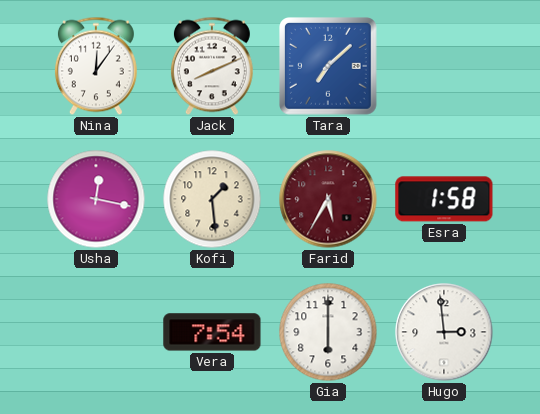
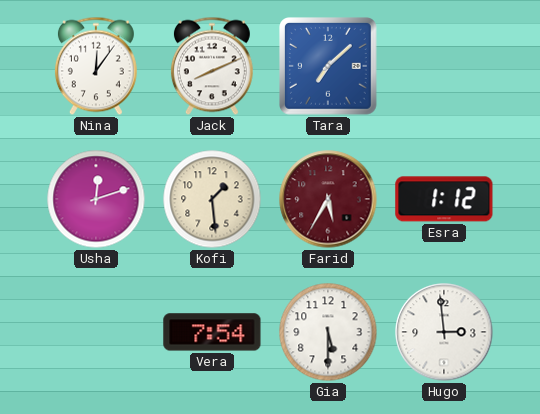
Usha: 12:17 -> 12:12 (96, 199)
Esra: 1:58 -> 1:12 (444, 199)
Gia: 6:00 -> 5:30 (328, 332)
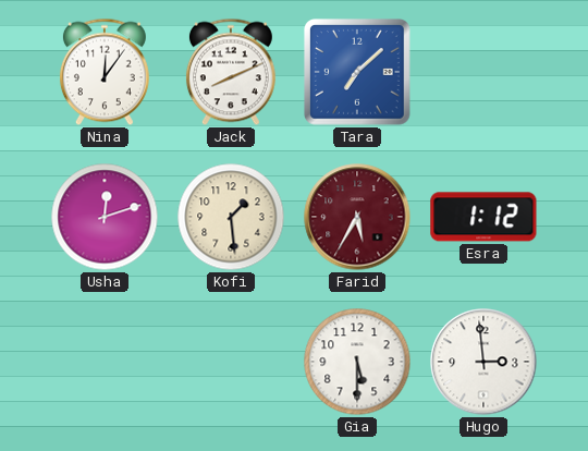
Vera: 7:54 -> none (212, 332)
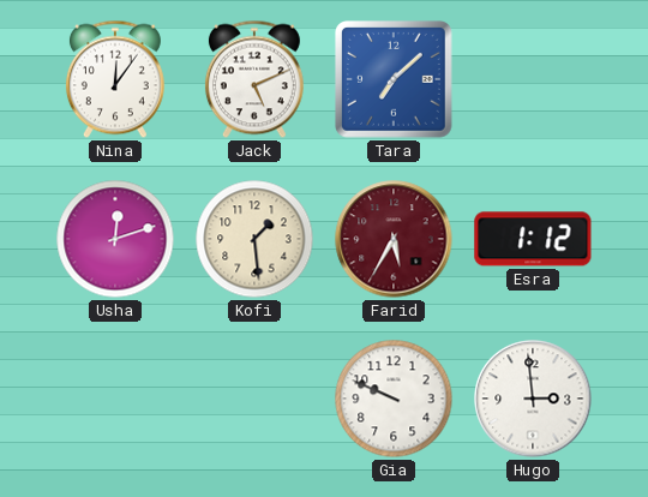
Jack: 8:11 -> 5:11 (254, 79)
Gia: 5:30 -> 9:49 (394, 399)
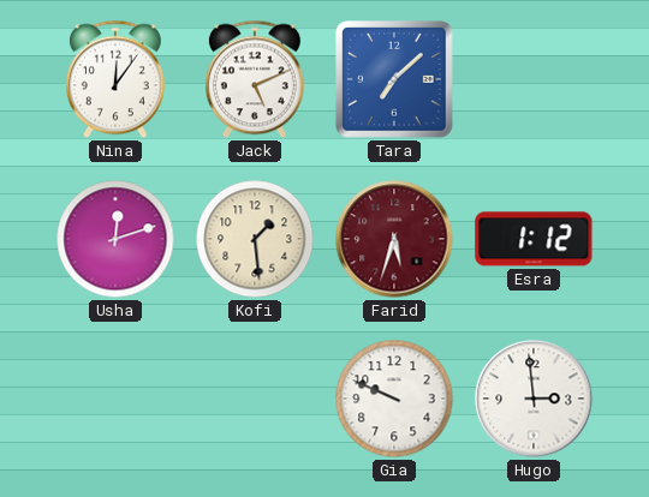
Farid: 5:35 -> 5:33 (394, 239)
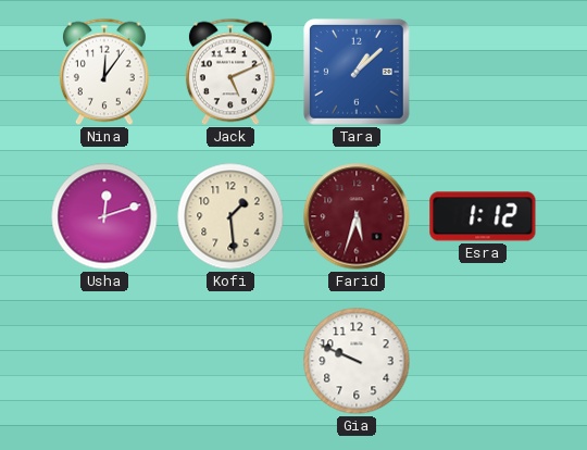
Tara: 7:08 -> 1:08 (358, 73)
Hugo: 2:59 -> none (534, 399)
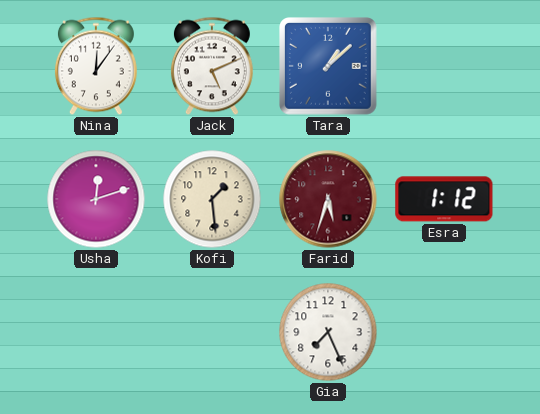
Gia: 9:49 -> 7:26 (328, 332)
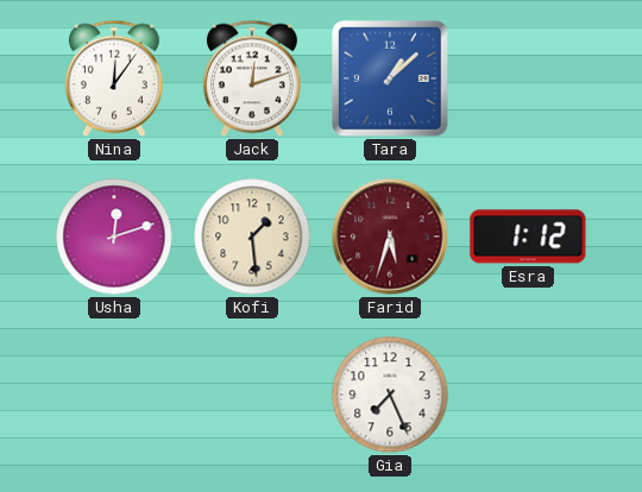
Jack: 5:11 -> 12:12 (252, 78)
